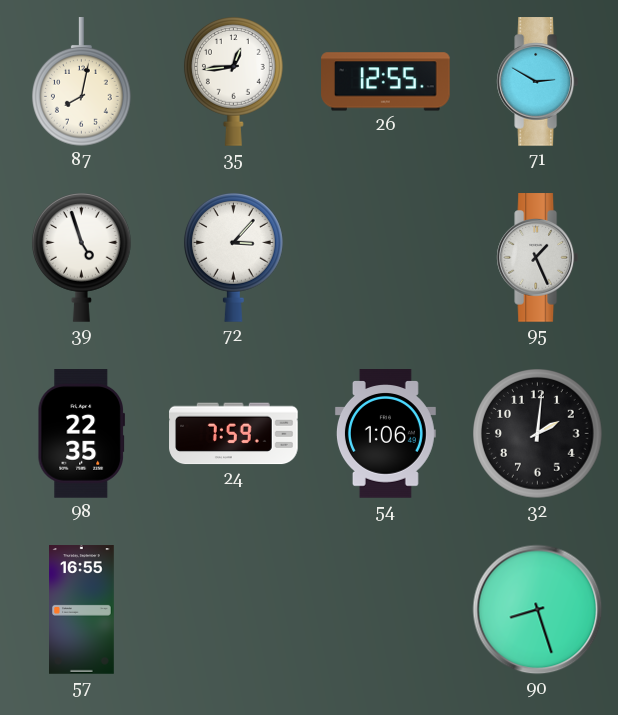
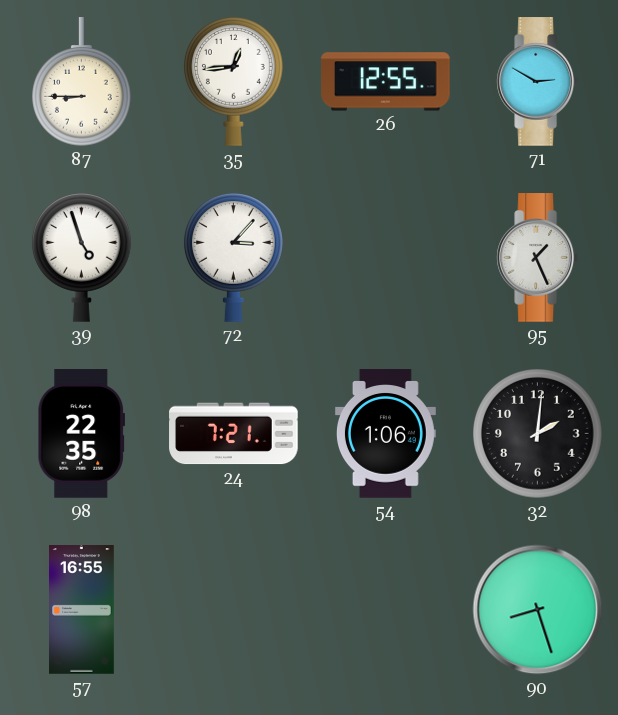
87: 8:02 -> 8:45 (81, 82)
24: 7:59 -> 7:21 (234, 434)
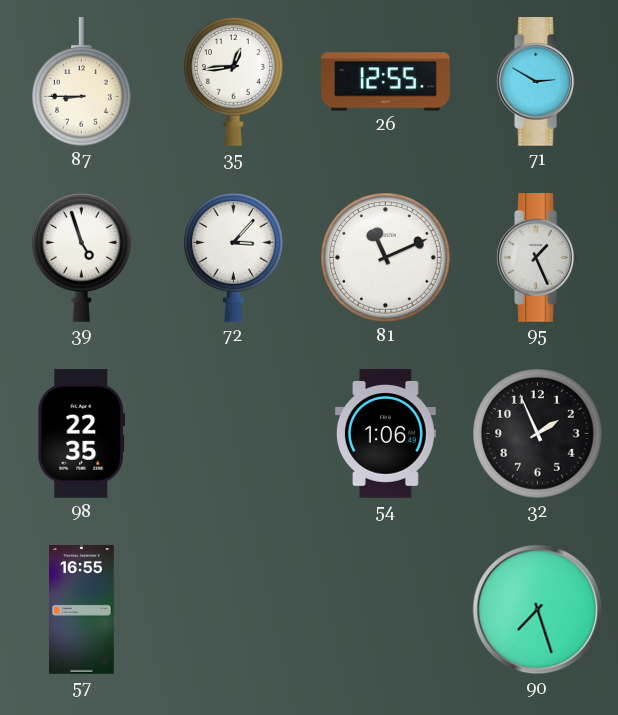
81: none -> 11:11 (386, 258)
24: 7:21 -> none (234, 434)
32: 2:01 -> 1:56 (538, 434)
90: 8:27 -> 7:27 (538, 610)
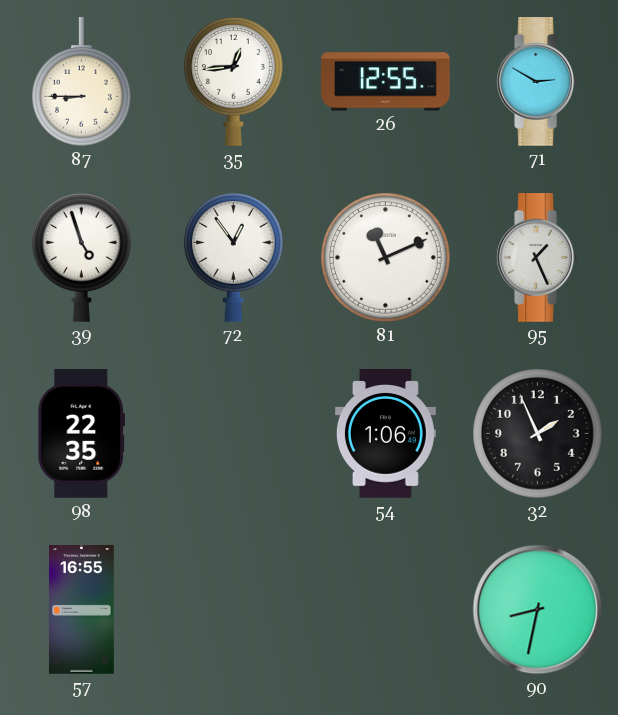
72: 3:07 -> 12:54 (233, 258)
90: 7:27 -> 8:32 (538, 610)
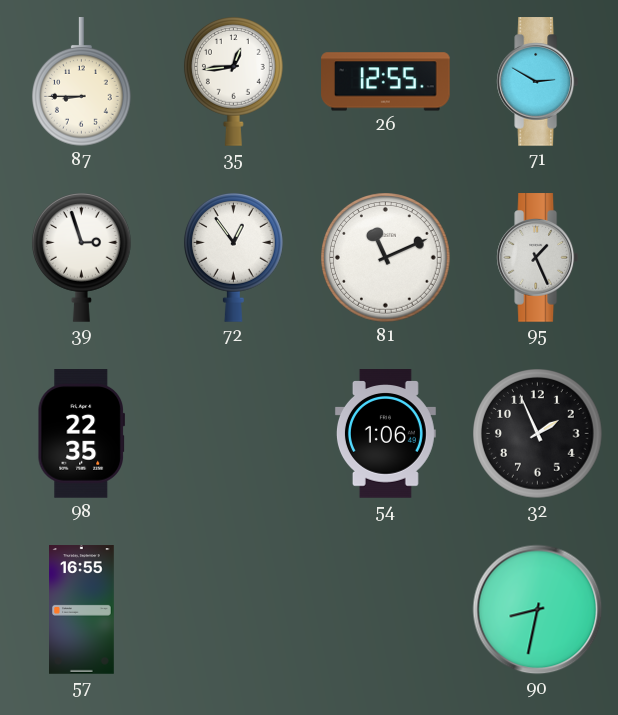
39: 4:57 -> 2:57 (81, 258)
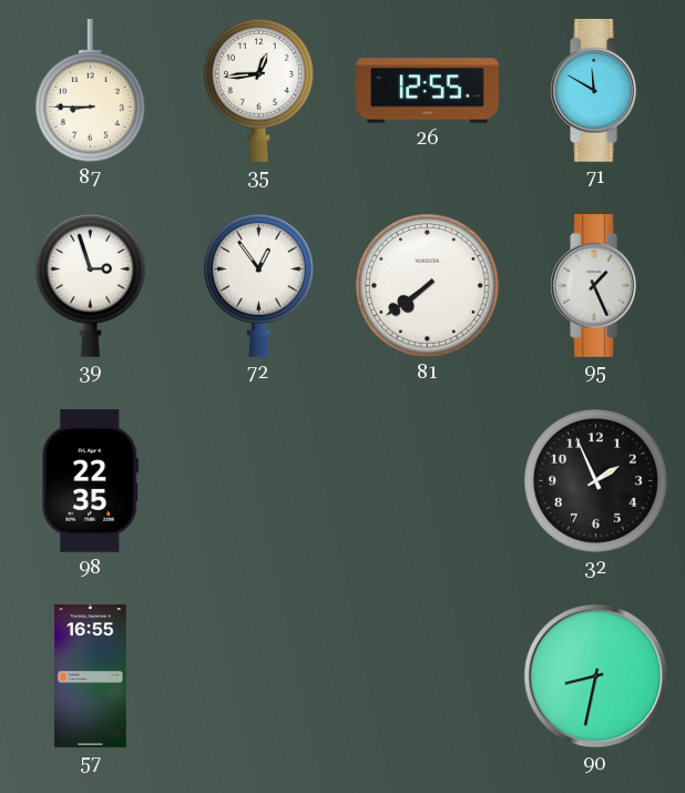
71: 2:50 -> 11:50 (595, 91)
81: 11:11 -> 7:39 (428, 286)
54: 1:06 -> none (385, 434)
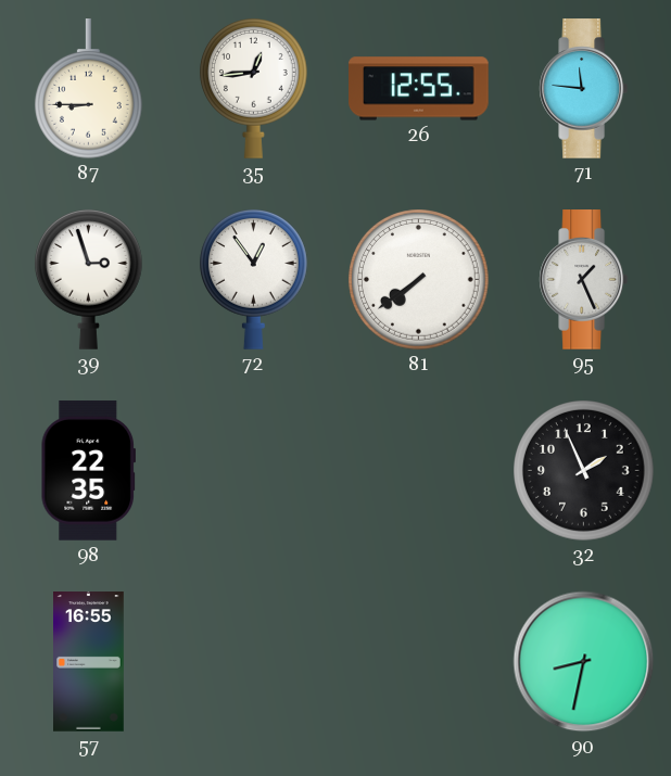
71: 11:50 -> 11:46 (583, 89)
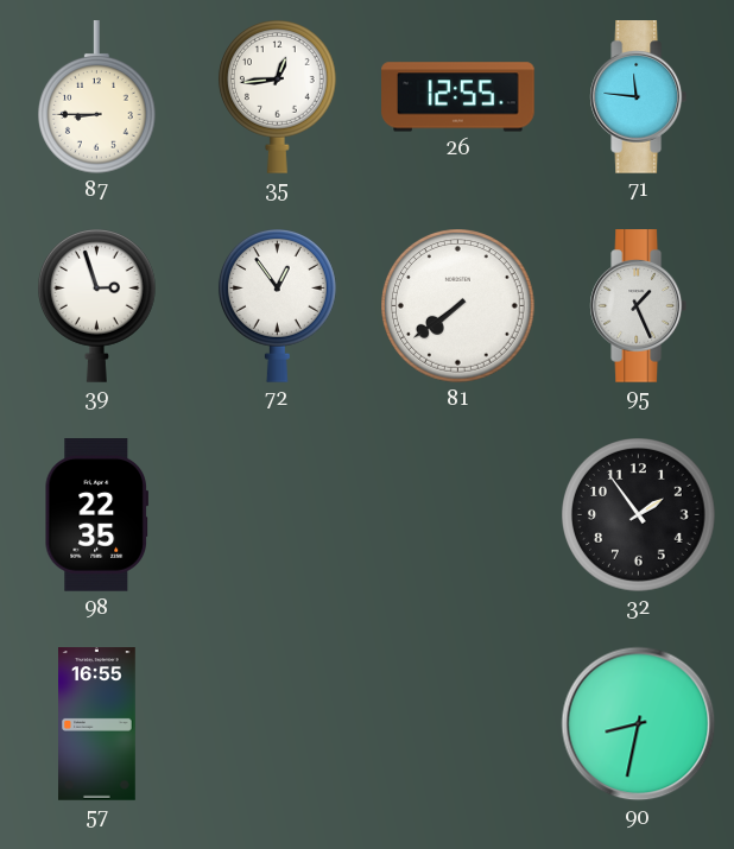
32: 1:56 -> 1:54 (639, 515)
